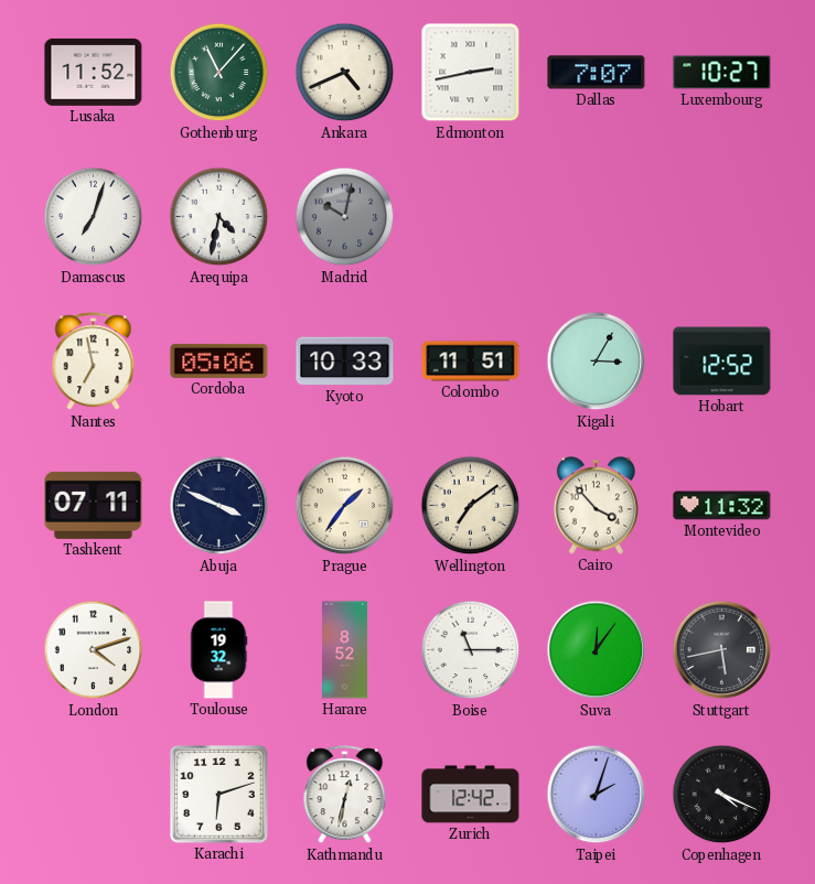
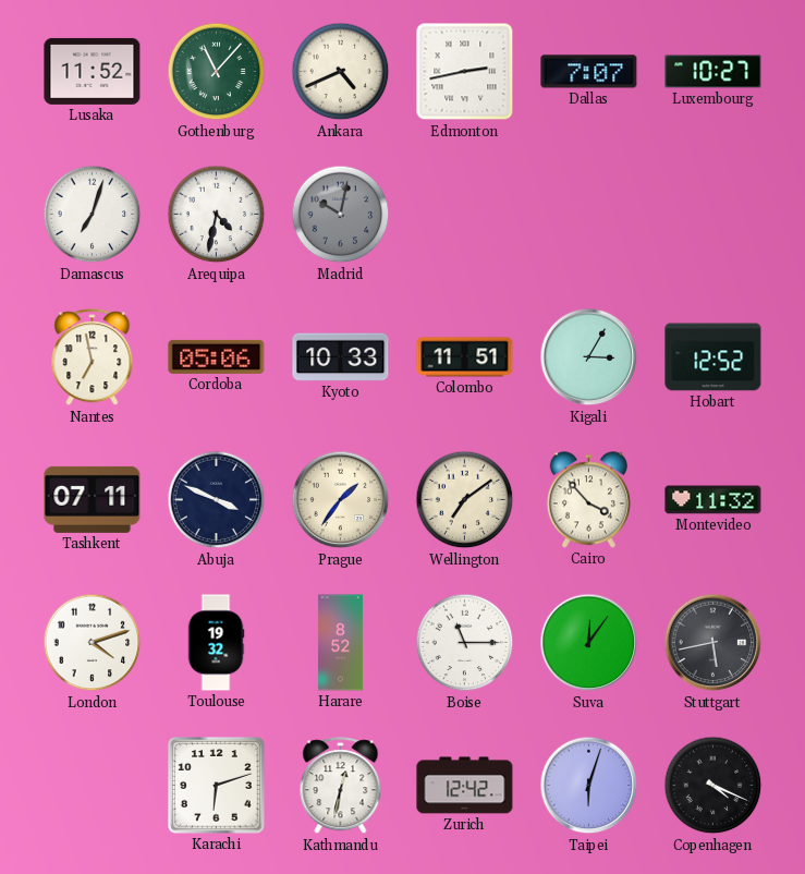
Taipei: 2:03 -> 6:03 (589, 786)
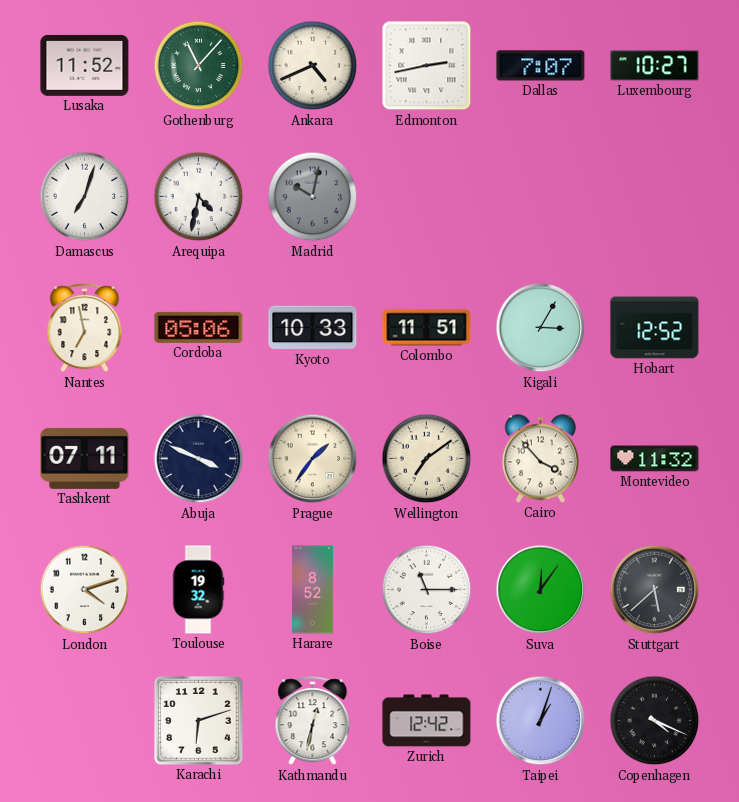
Stuttgart: 5:43 -> 5:38 (655, 590)
Taipei: 6:03 -> 1:03 (541, 721)
